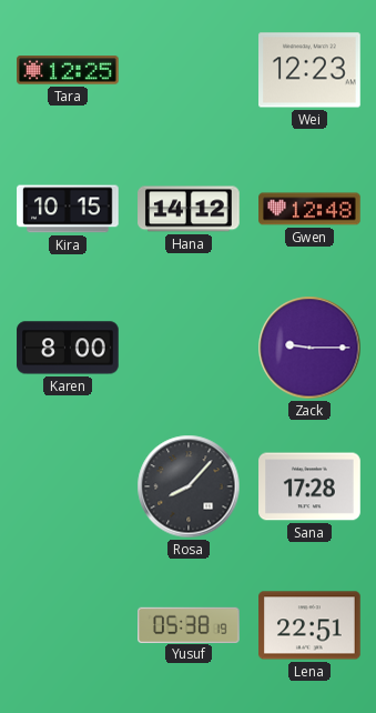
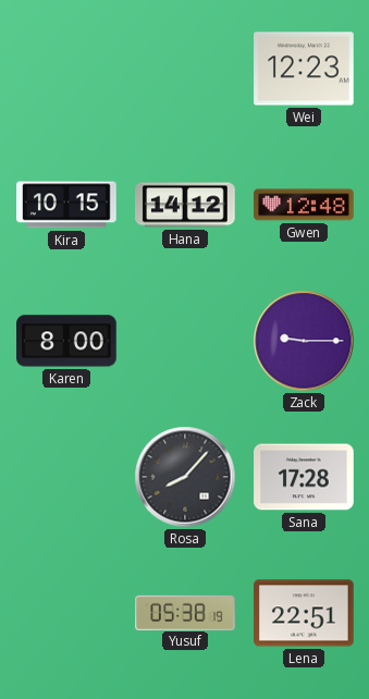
Tara: 12:25 -> none (68, 70)
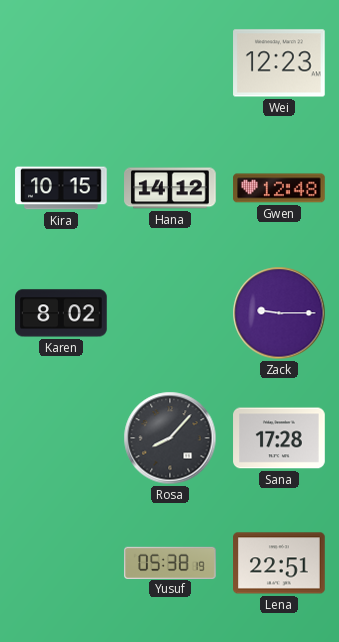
Karen: 8:00 -> 8:02 (61, 313)
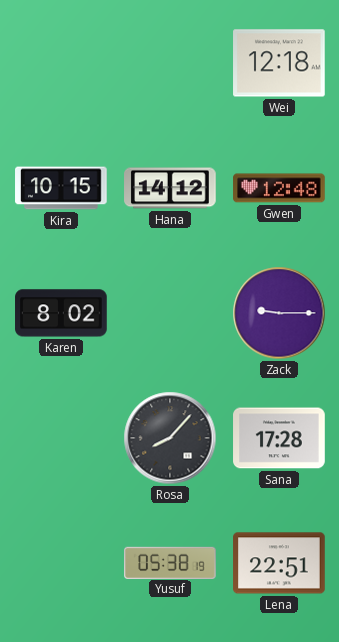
Wei: 12:23 -> 12:18 (279, 63)
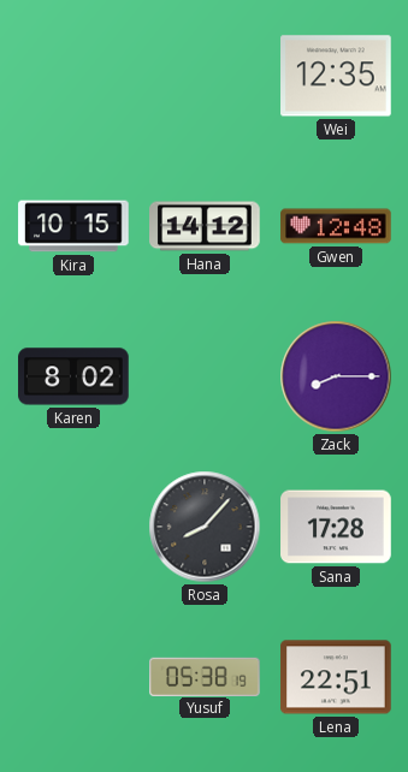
Wei: 12:18 -> 12:35 (336, 76)
Zack: 9:15 -> 8:15 (336, 376)
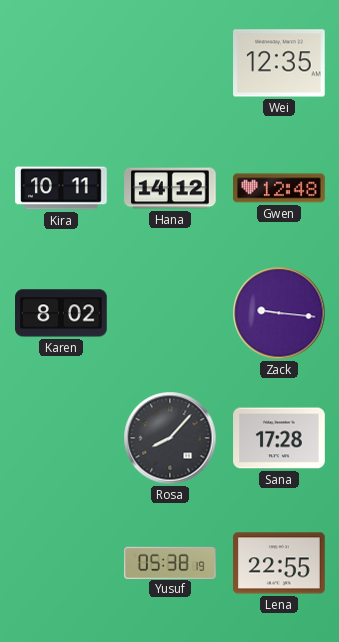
Kira: 10:15 -> 10:11 (61, 188)
Zack: 8:15 -> 9:16 (279, 313)
Lena: 22:51 -> 22:55 (279, 563)
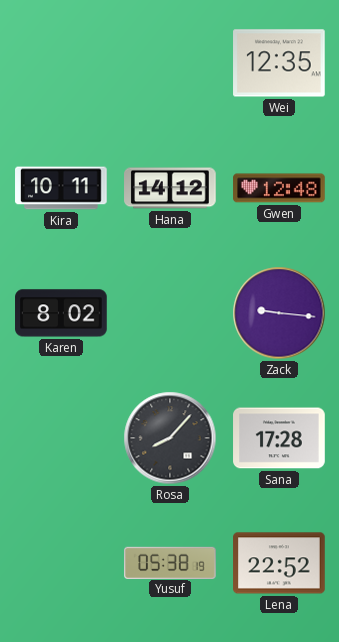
Lena: 22:55 -> 22:52 (279, 563)
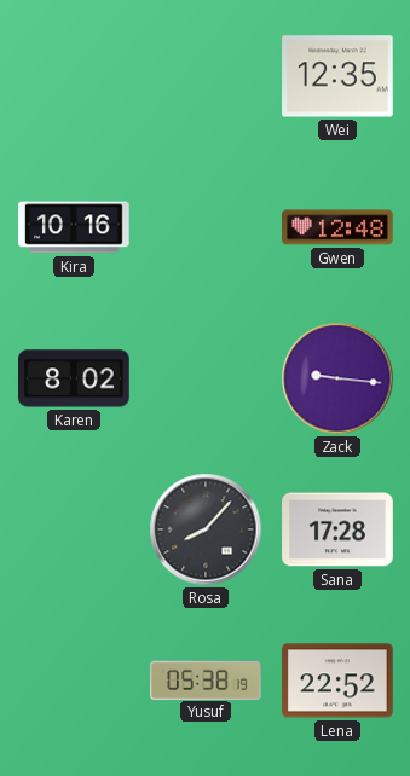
Kira: 10:11 -> 10:16 (74, 227)
Hana: 14:12 -> none (170, 188)
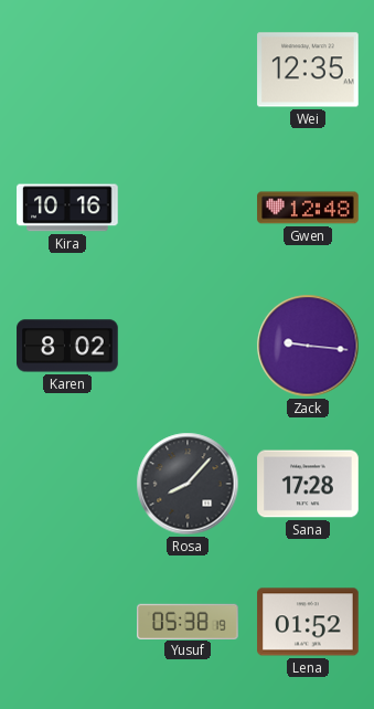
Lena: 22:52 -> 01:52 (308, 622)
